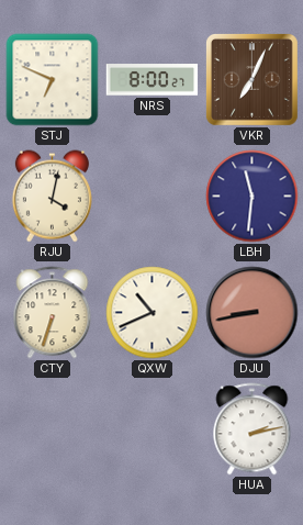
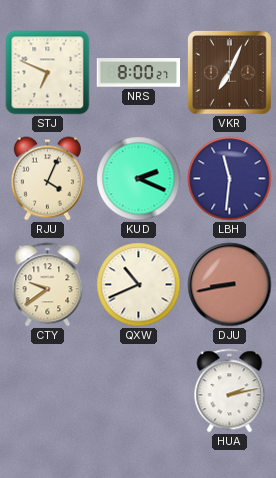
RJU: 4:02 -> 4:04 (47, 179)
KUD: none -> 2:19 (139, 179)
CTY: 6:33 -> 9:39 (48, 285)
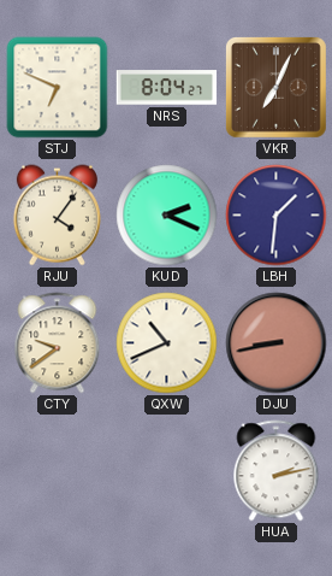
NRS: 8:00 -> 8:04 (167, 88)
RJU: 4:04 -> 4:06 (57, 216)
LBH: 11:31 -> 1:31 (277, 216)
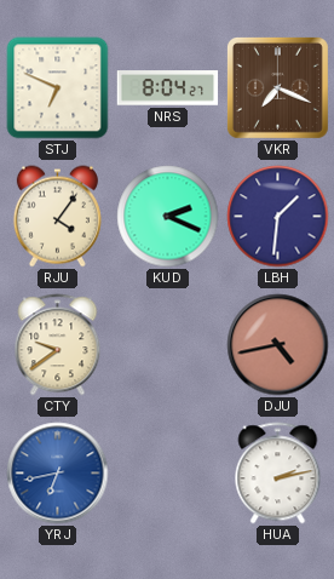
VKR: 7:04 -> 7:19 (277, 87)
QXW: 10:41 -> none (167, 343)
DJU: 8:43 -> 4:43 (278, 345)
YRJ: none -> 6:43 (58, 474)
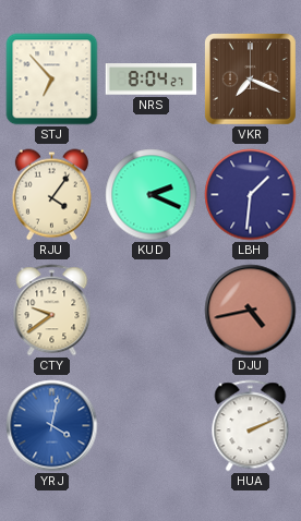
STJ: 6:49 -> 6:53 (52, 80)
YRJ: 6:43 -> 4:02 (52, 426)
HUA: 2:13 -> 2:11 (251, 426)
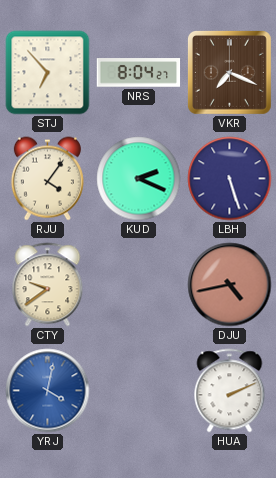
LBH: 1:31 -> 5:27 (230, 179)
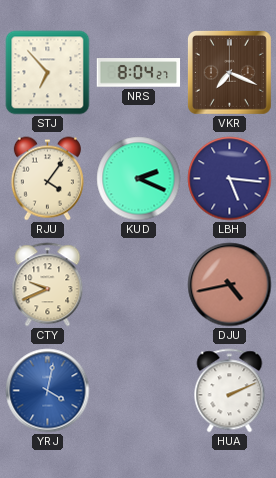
LBH: 5:27 -> 5:16 (230, 179)
CTY: 9:39 -> 9:41 (48, 285)
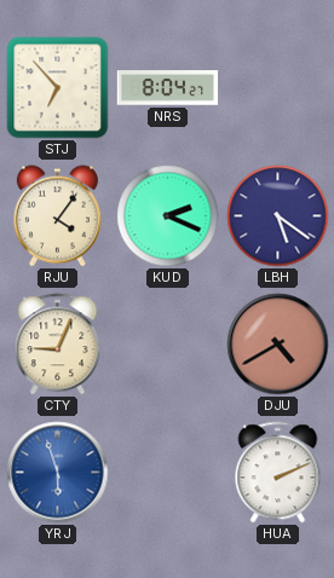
VKR: 7:19 -> none (229, 72)
LBH: 5:16 -> 5:21 (278, 216)
CTY: 9:41 -> 9:04 (58, 345)
DJU: 4:43 -> 4:40 (278, 345)
YRJ: 4:02 -> 5:57 (58, 473)
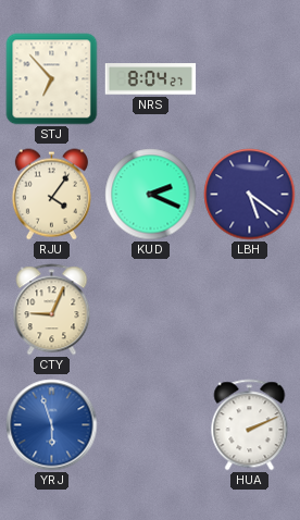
DJU: 4:40 -> none (278, 345)
